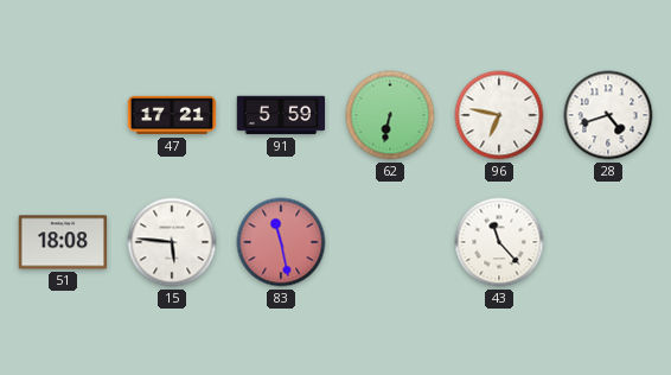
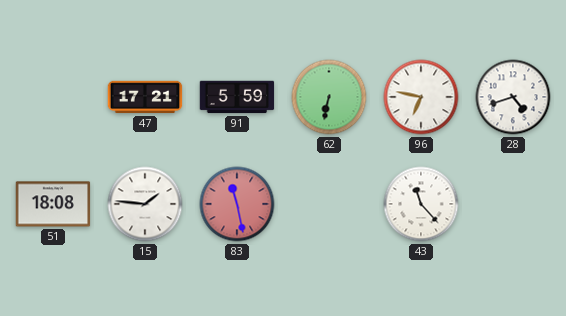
15: 5:46 -> 1:46 (145, 204)
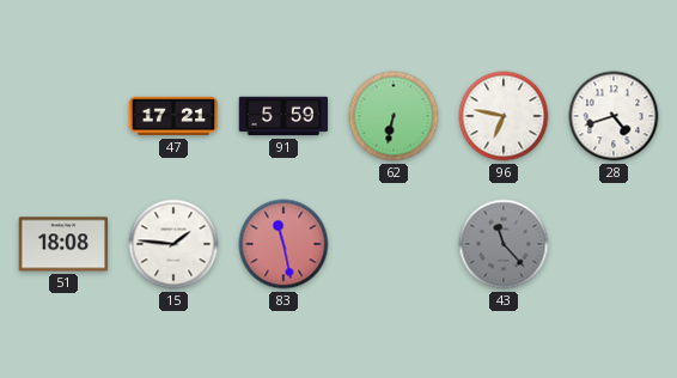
43 dial: white -> grey (504, 244)
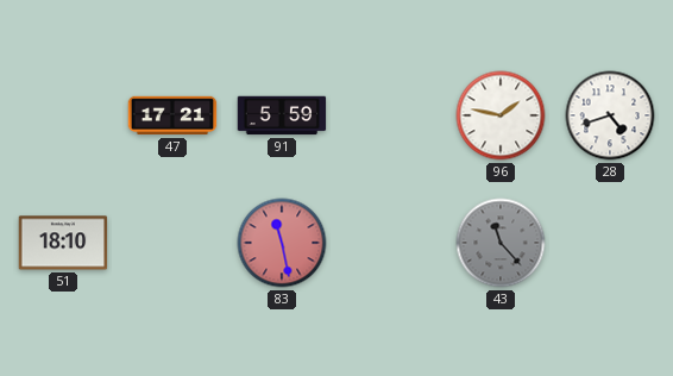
62: 6:32 -> none (394, 116)
96: 6:47 -> 1:47 (501, 115)
51: 18:08 -> 18:10 (63, 243)
15: 1:46 -> none (173, 244)
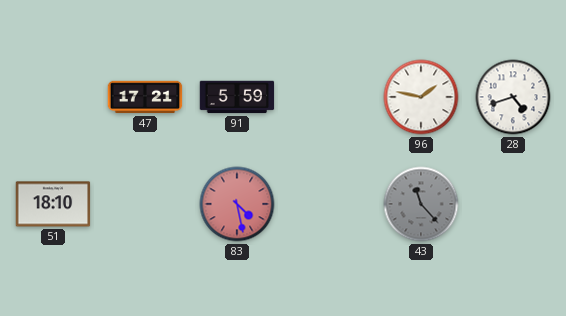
83: 11:28 -> 4:28 (237, 204)
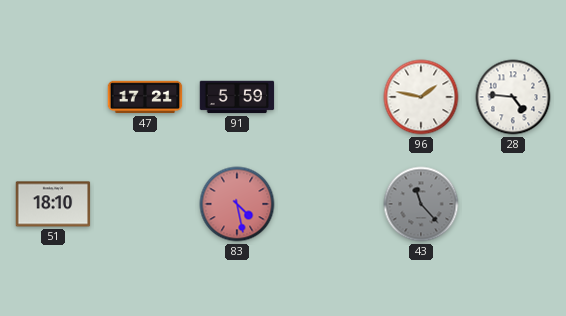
28: 4:42 -> 4:46 (513, 97)
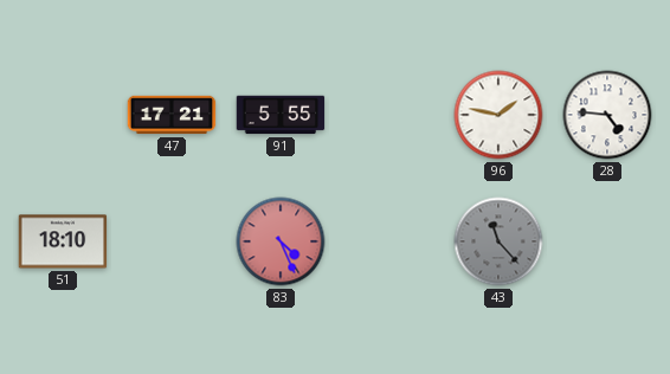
91: 5:59 -> 5:55 (281, 115)
83: 4:28 -> 4:26 (281, 241)
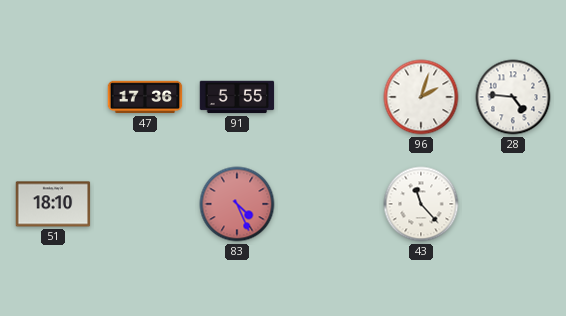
47: 17:21 -> 17:36 (145, 97)
96: 1:47 -> 2:03 (421, 97)
43 dial: grey -> white (421, 204)
